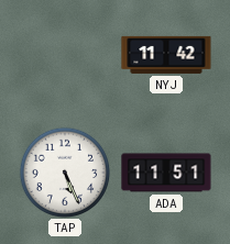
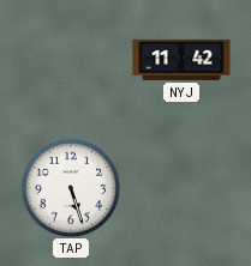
TAP: 5:26 -> 5:27 (71, 188)
ADA: 11:51 -> none (166, 173)
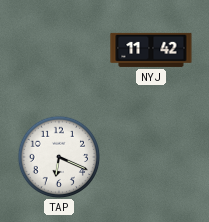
TAP: 5:27 -> 6:19 (59, 157)
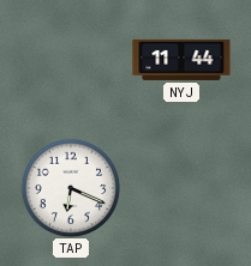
NYJ: 11:42 -> 11:44 (181, 60)
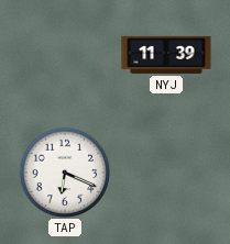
NYJ: 11:44 -> 11:39 (166, 55)
